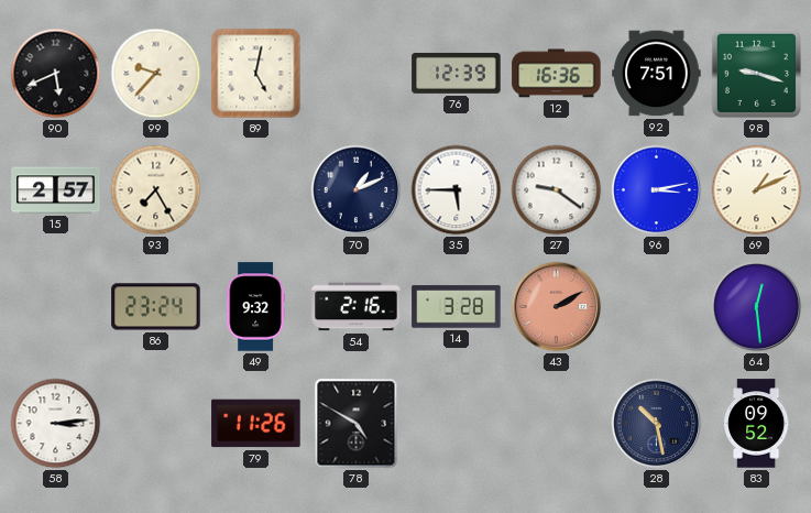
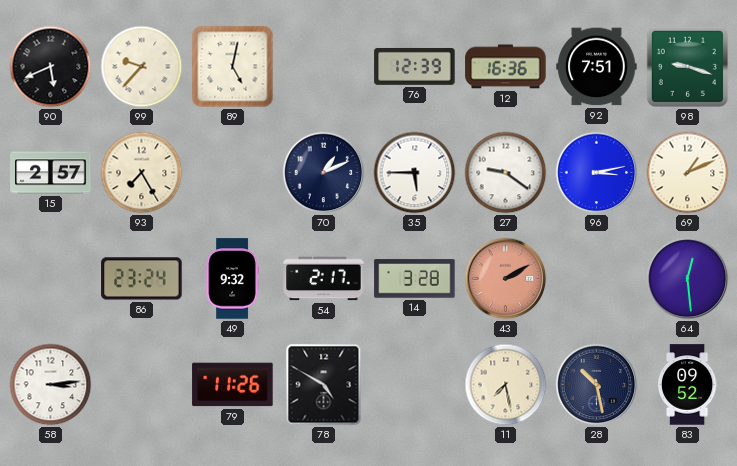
54: 2:16 -> 2:17 (324, 279)
11: none -> 7:28 (506, 385)
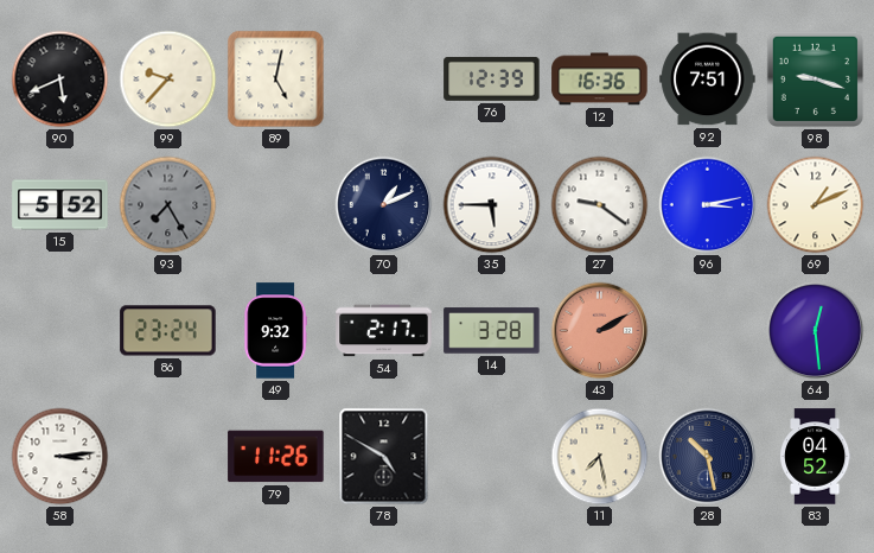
15: 2:57 -> 5:52 (60, 205)
93 dial: cream -> grey (168, 205)
83: 09:52 -> 04:52 (815, 457)
